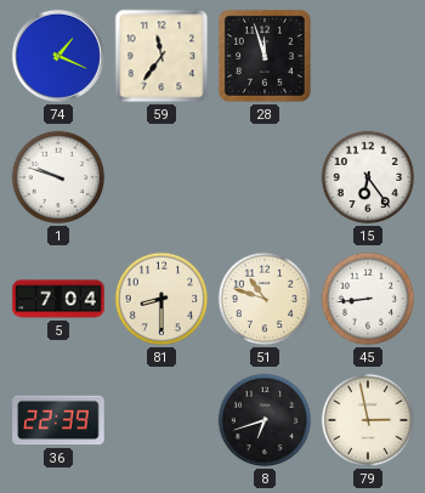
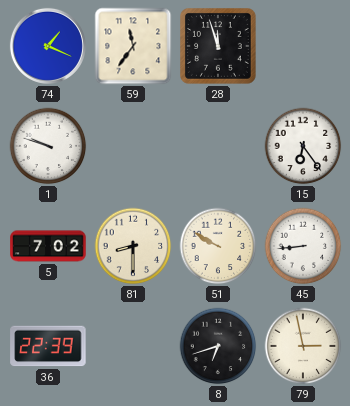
5: 7:04 -> 7:02 (48, 246)
51: 10:48 -> 9:50 (218, 246)
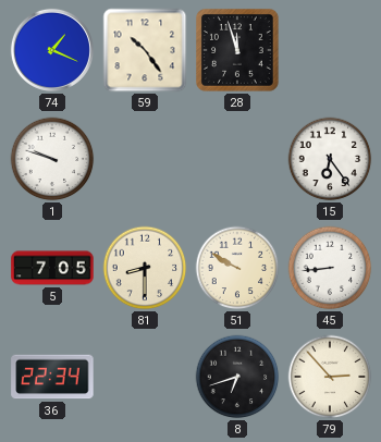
59: 11:36 -> 10:24 (145, 50)
5: 7:02 -> 7:05 (52, 268)
36: 22:39 -> 22:34 (52, 377)
79: 2:58 -> 2:53 (330, 377)
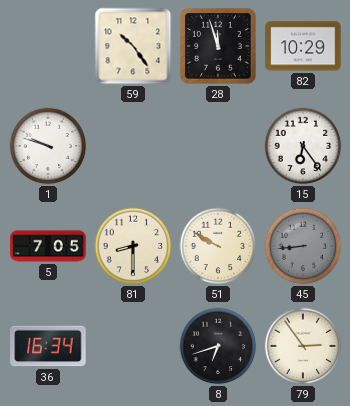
74: 1:19 -> none (52, 50)
82: none -> 10:29 (303, 46)
45 dial: white -> grey (303, 246)
36: 22:34 -> 16:34 (48, 346)
79: 2:53 -> 2:54 (303, 346)
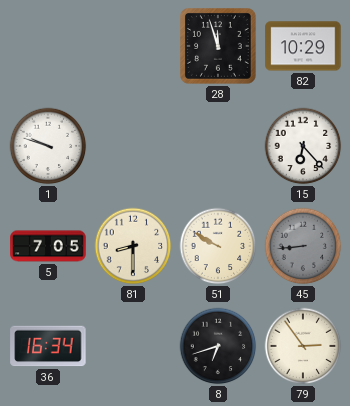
59: 10:24 -> none (133, 46)
15: 6:24 -> 6:23 (303, 146)
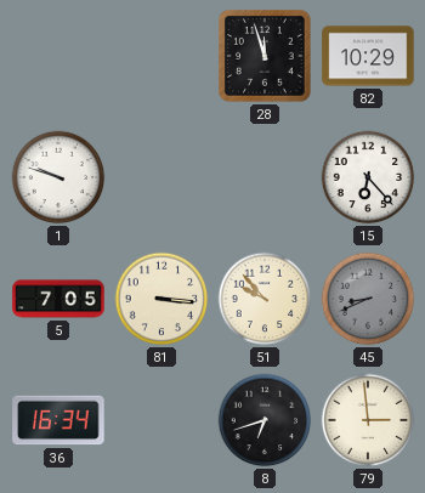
81: 8:30 -> 3:16 (161, 299)
51: 9:50 -> 9:53 (265, 299)
45: 8:44 -> 8:41 (368, 299)
79: 2:54 -> 2:59 (368, 420)
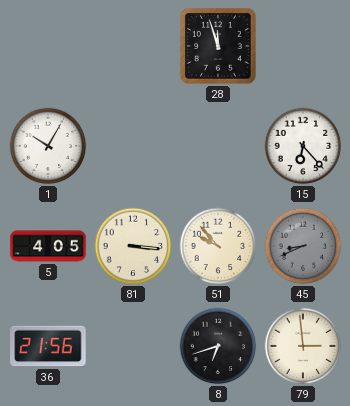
82: 10:29 -> none (368, 56)
1: 9:48 -> 10:05 (48, 146)
5: 7:05 -> 4:05 (48, 246)
36: 16:34 -> 21:56 (48, 346)
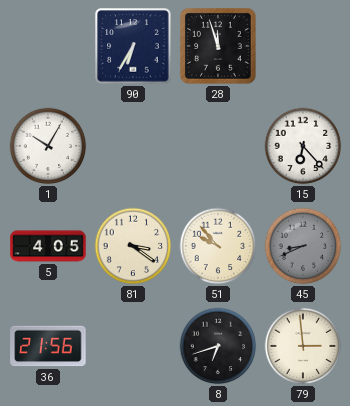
90: none -> 6:35 (133, 46)
81: 3:16 -> 3:21 (133, 246)
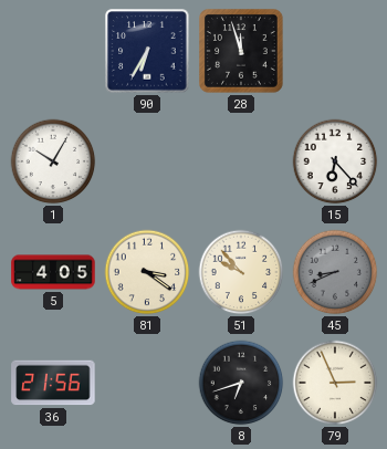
79: 2:59 -> 2:56 (335, 383)
